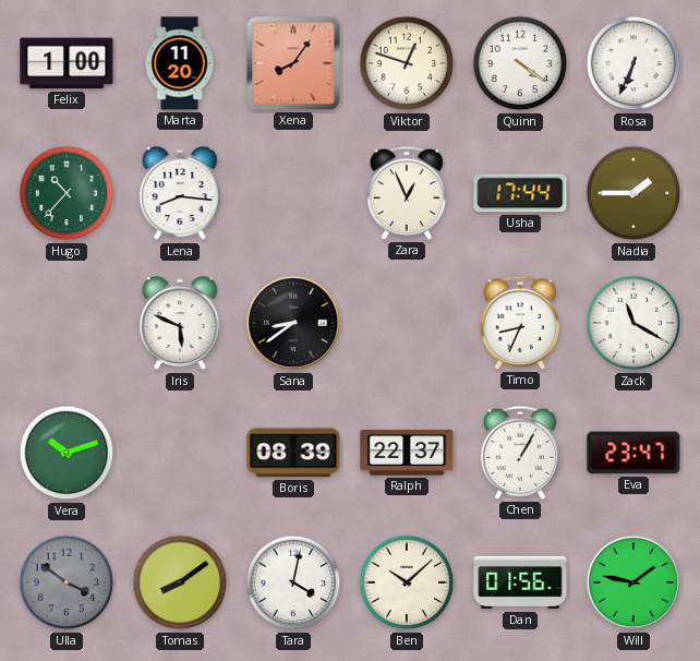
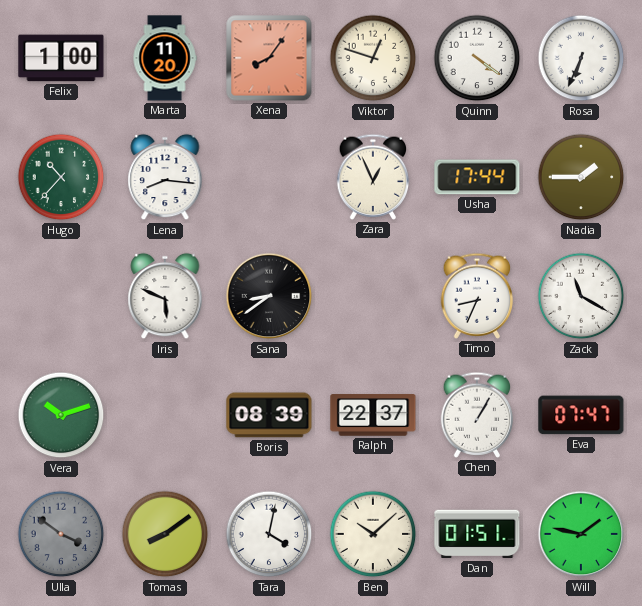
Eva: 23:47 -> 07:47 (581, 415)
Dan: 01:56 -> 01:51 (477, 534)
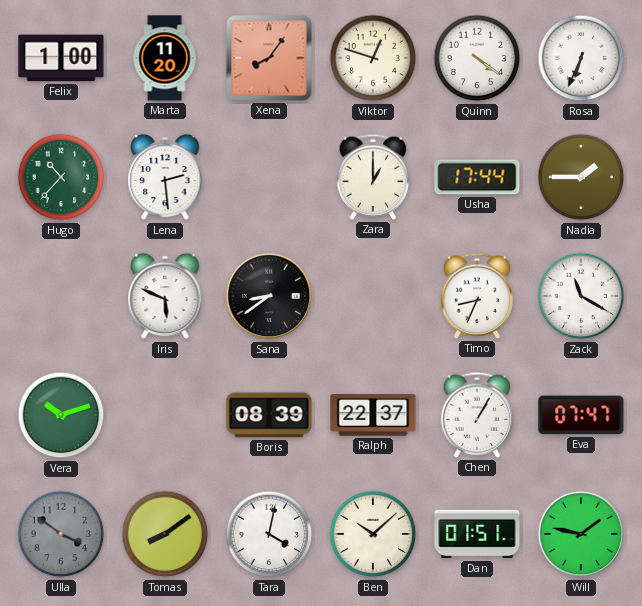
Lena: 8:16 -> 2:29 (165, 177)
Zara: 12:56 -> 1:00 (373, 177)
